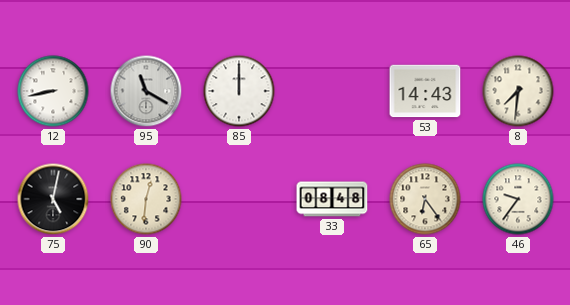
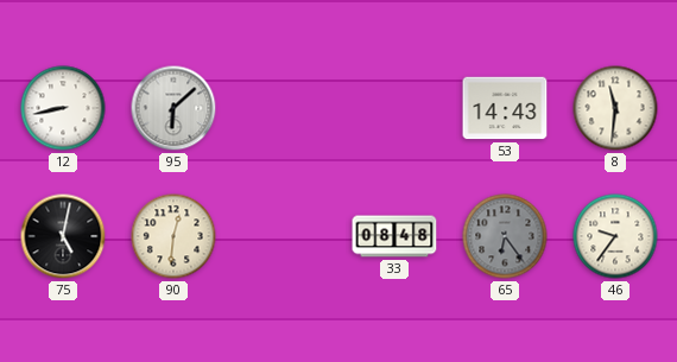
95: 11:20 -> 6:08 (173, 108)
85: 12:00 -> none (239, 91)
8: 7:31 -> 11:31 (615, 108)
65 dial: cream -> grey (505, 236)
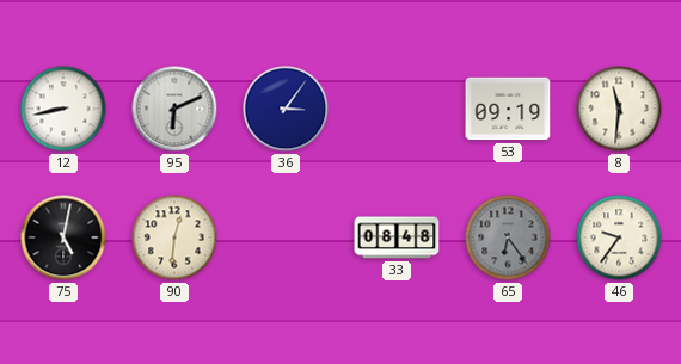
95: 6:08 -> 6:11 (174, 109)
36: none -> 3:06 (286, 109)
53: 14:43 -> 09:19 (508, 109)
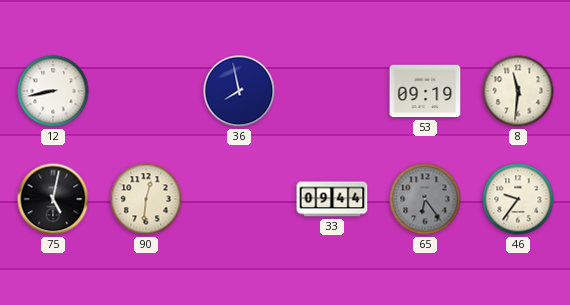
95: 6:11 -> none (174, 109)
36: 3:06 -> 7:58 (239, 91)
33: 08:48 -> 09:44 (332, 199)
